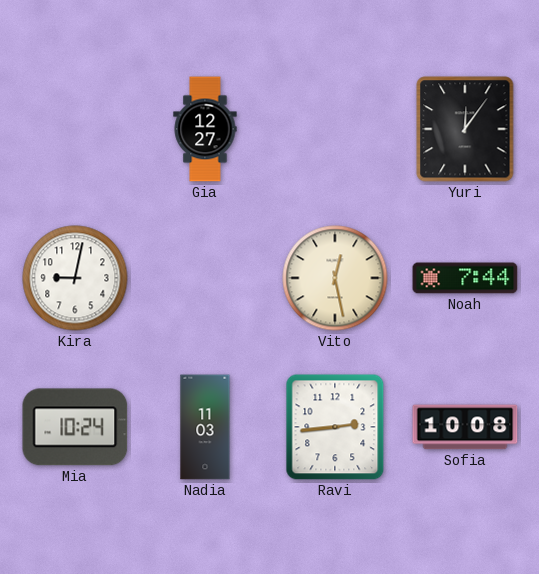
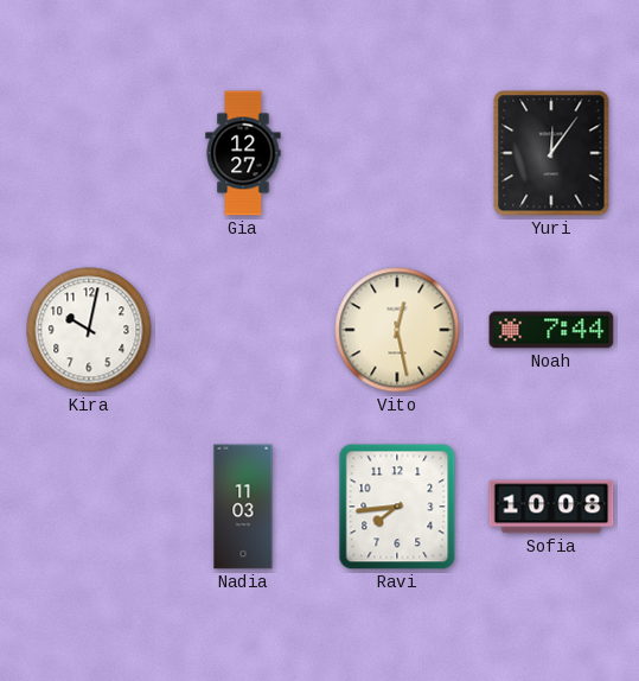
Kira: 9:02 -> 10:02 (89, 330)
Mia: 10:24 -> none (75, 427)
Ravi: 2:44 -> 7:44 (397, 507)
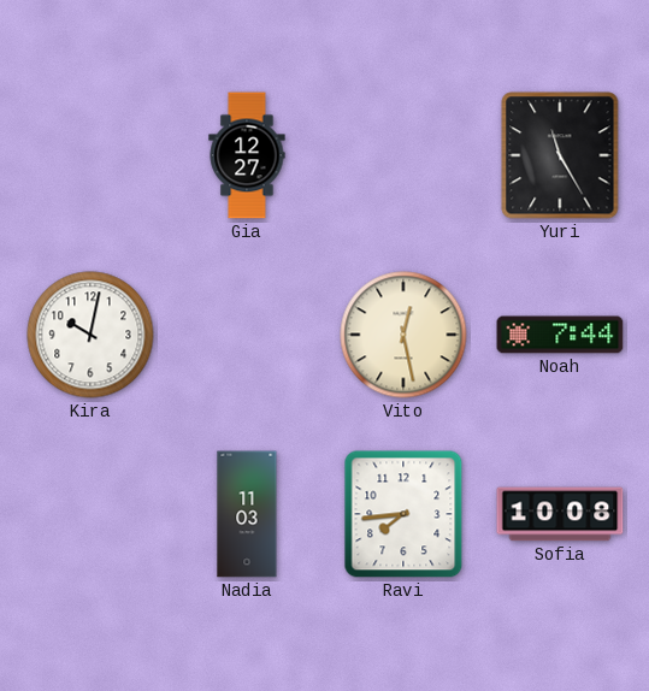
Yuri: 12:06 -> 11:25 (560, 155)
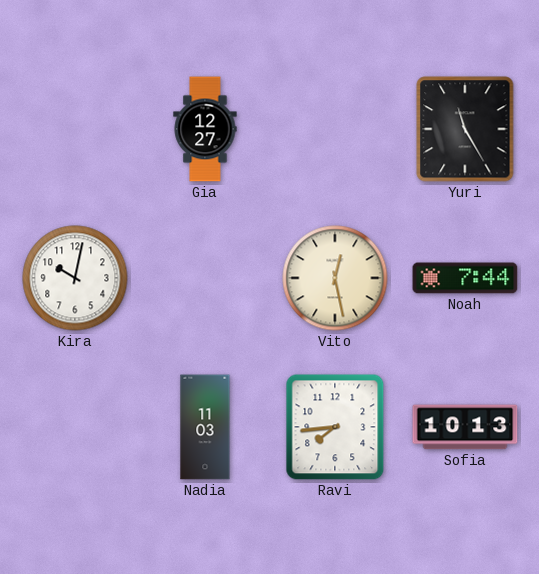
Sofia: 10:08 -> 10:13 (465, 427)
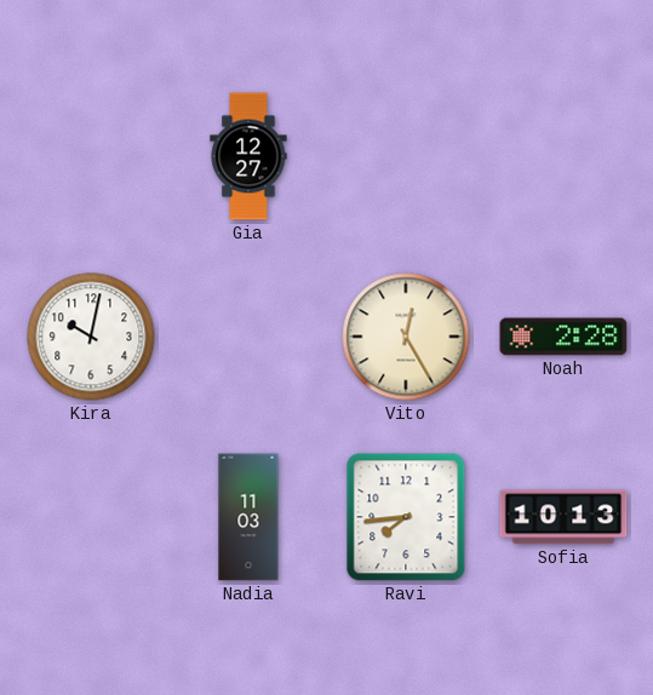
Yuri: 11:25 -> none (465, 129)
Vito: 12:28 -> 12:25 (406, 337)
Noah: 7:44 -> 2:28 (563, 337)
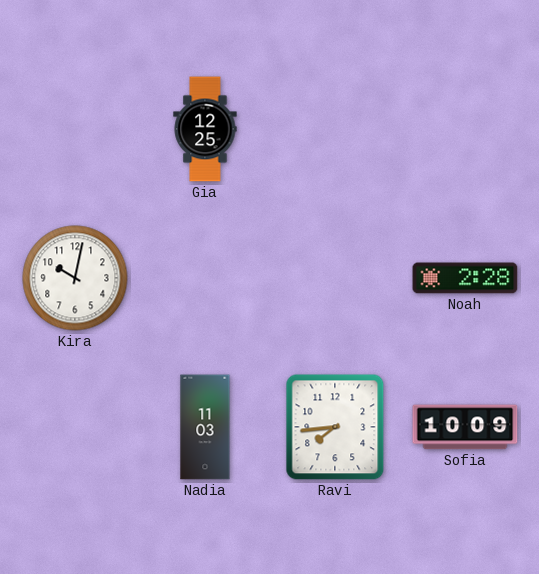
Gia: 12:27 -> 12:25 (205, 129)
Vito: 12:25 -> none (406, 337)
Sofia: 10:13 -> 10:09 (465, 427)
